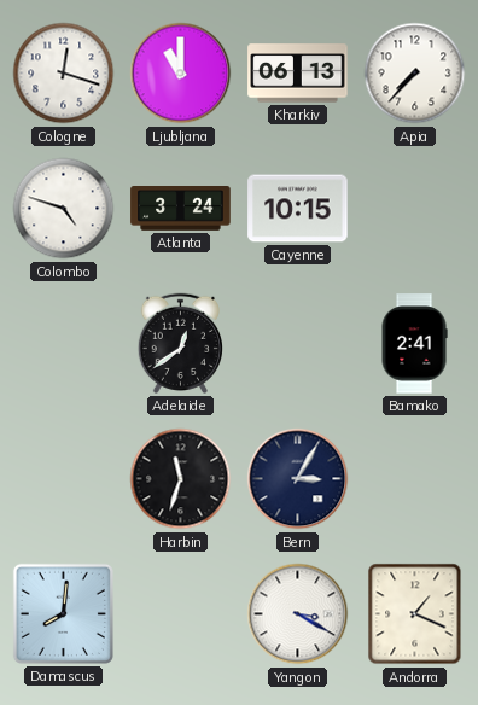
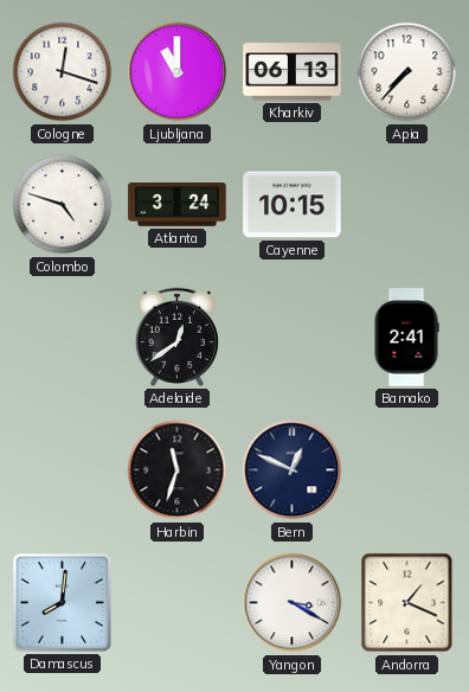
Bern: 3:05 -> 12:49 (293, 470)
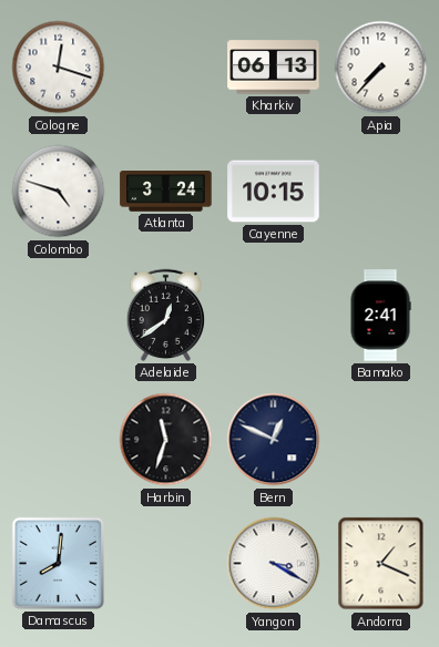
Ljubljana: 11:00 -> none (178, 72)
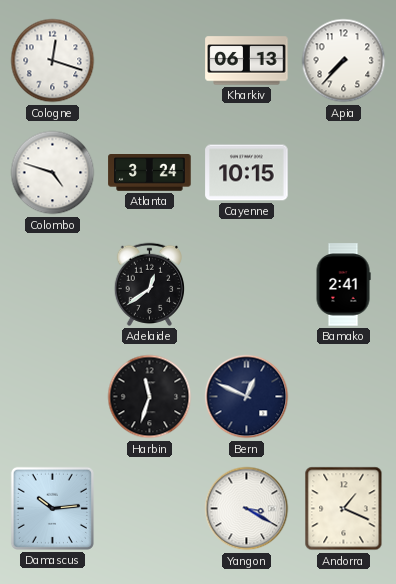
Damascus: 8:01 -> 10:14 (52, 508)
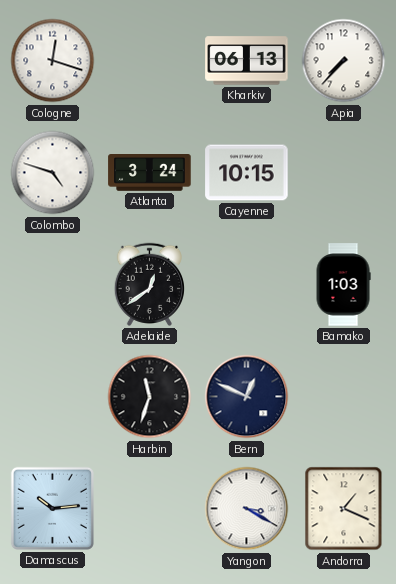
Bamako: 2:41 -> 1:03 (343, 285)
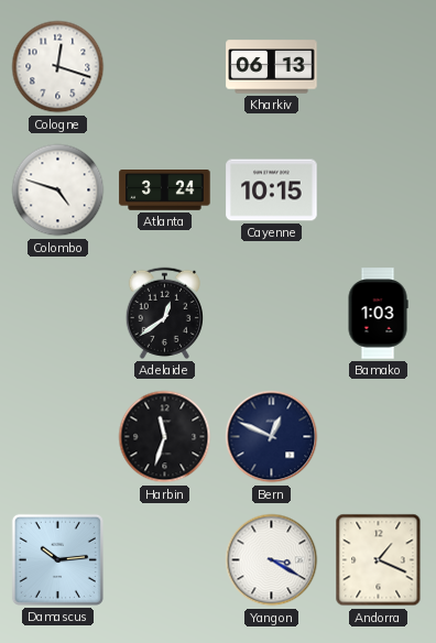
Apia: 7:37 -> none (344, 61)
